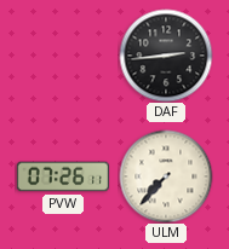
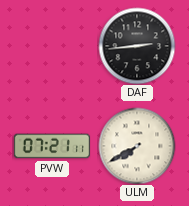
PVW: 07:26 -> 07:21 (52, 146)
ULM: 7:37 -> 7:40 (137, 146)
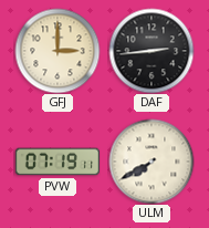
GFJ: none -> 3:00 (58, 51)
PVW: 07:21 -> 07:19 (58, 162)
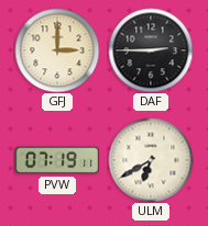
DAF: 2:44 -> 2:45 (151, 50)
ULM: 7:40 -> 6:40 (151, 160)
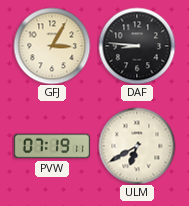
GFJ: 3:00 -> 3:05 (52, 46)
DAF: 2:45 -> 8:46 (137, 46)
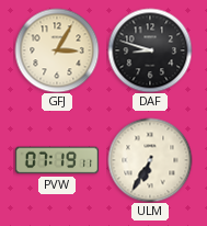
DAF: 8:46 -> 8:48 (150, 50)
ULM: 6:40 -> 6:35 (150, 160)
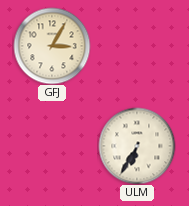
DAF: 8:48 -> none (150, 50)
PVW: 07:19 -> none (57, 160)
